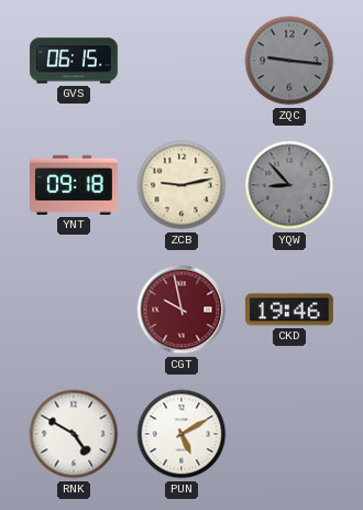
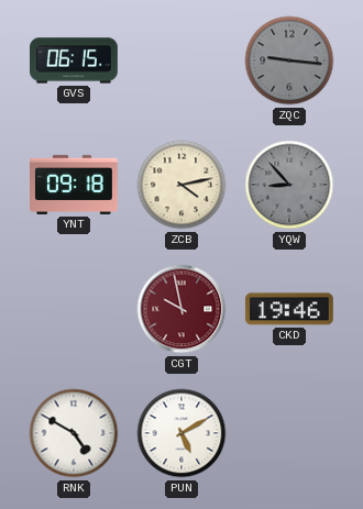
ZCB: 9:13 -> 4:13 (182, 185)
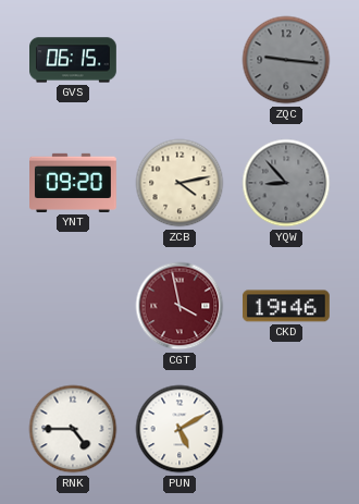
YNT: 09:18 -> 09:20 (74, 183)
CGT: 9:58 -> 3:58 (179, 306)
RNK: 4:50 -> 4:45 (73, 429)
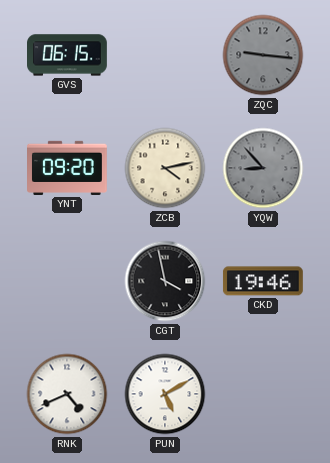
CGT dial: burgundy -> black (165, 281)
RNK: 4:45 -> 4:41 (67, 394)
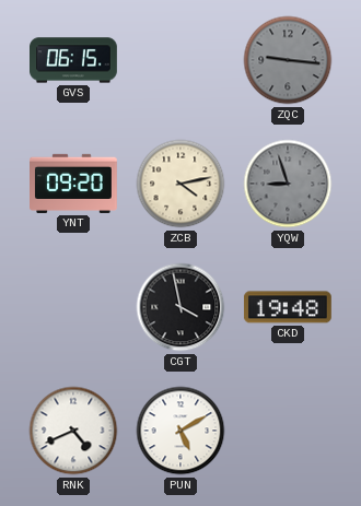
YQW: 8:53 -> 8:57 (288, 184)
CKD: 19:46 -> 19:48 (288, 307)
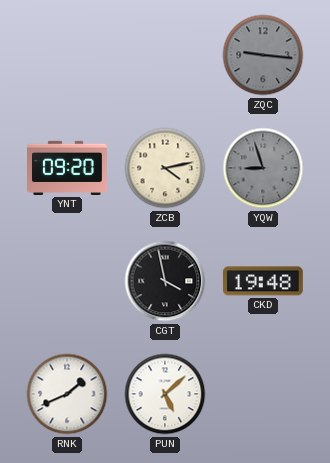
GVS: 06:15 -> none (74, 60)
RNK: 4:41 -> 1:41 (67, 394)
PUN: 5:10 -> 5:08 (165, 394)
